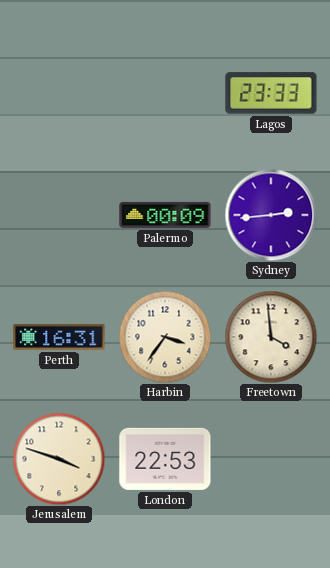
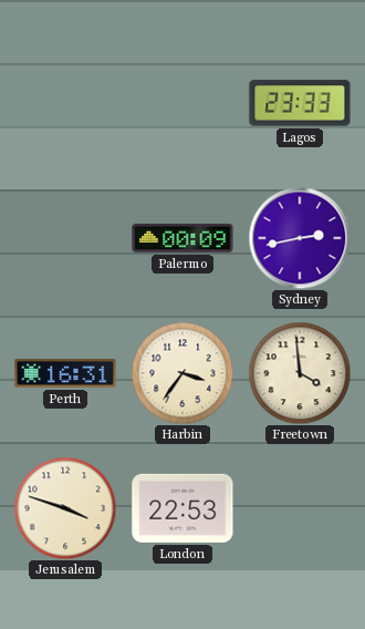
Sydney: 2:44 -> 2:43 (300, 238)
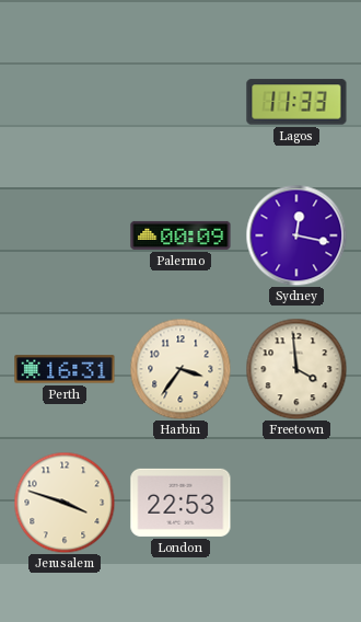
Lagos: 23:33 -> 11:33 (296, 102)
Sydney: 2:43 -> 12:17 (296, 235)
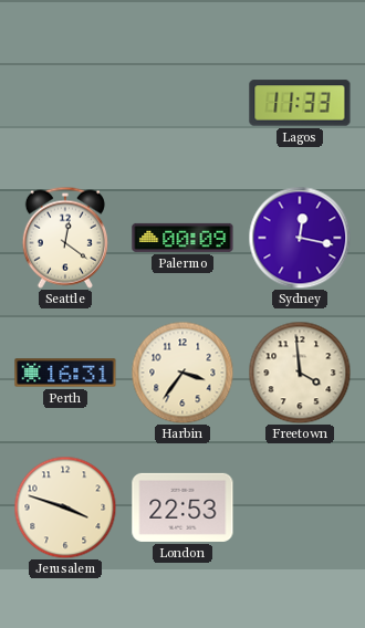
Seattle: none -> 12:21 (65, 238)
